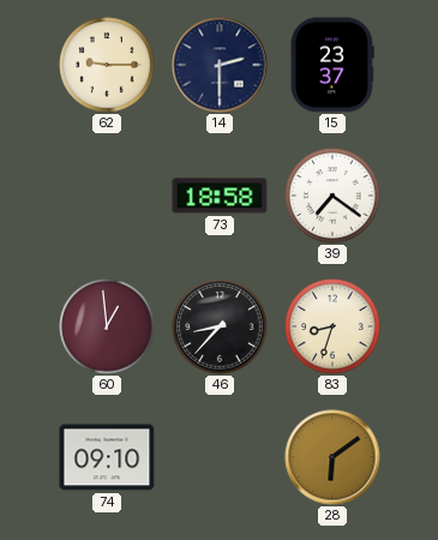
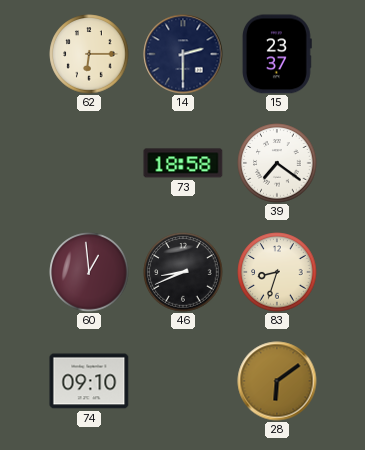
62: 9:15 -> 6:15 (89, 54)
46: 8:37 -> 8:41 (183, 272)
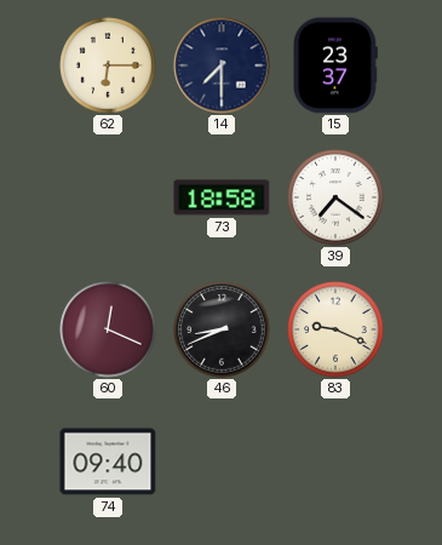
14: 2:30 -> 7:30 (222, 65)
60: 12:59 -> 12:19 (108, 329)
83: 8:33 -> 9:19 (335, 329)
74: 09:10 -> 09:40 (108, 461)
28: 6:09 -> none (277, 381)
